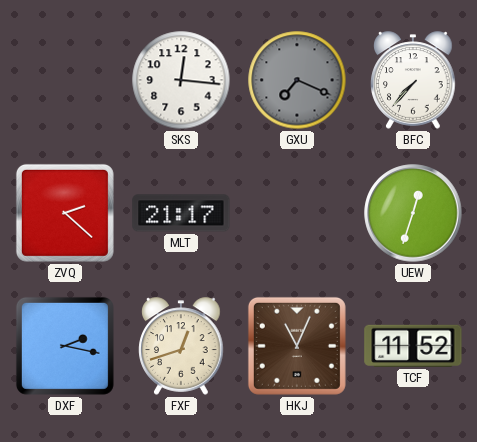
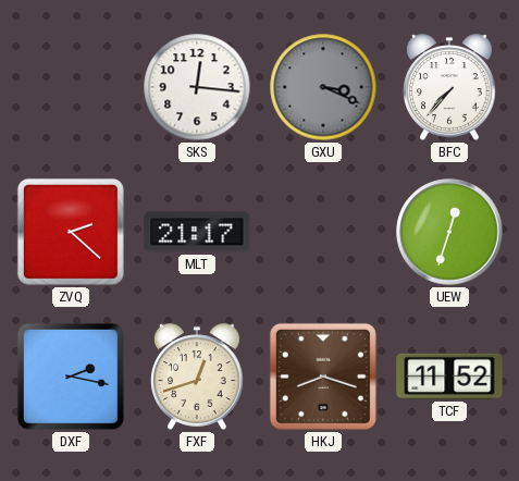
GXU: 7:19 -> 3:19 (323, 87)
HKJ: 11:04 -> 8:18 (323, 377)
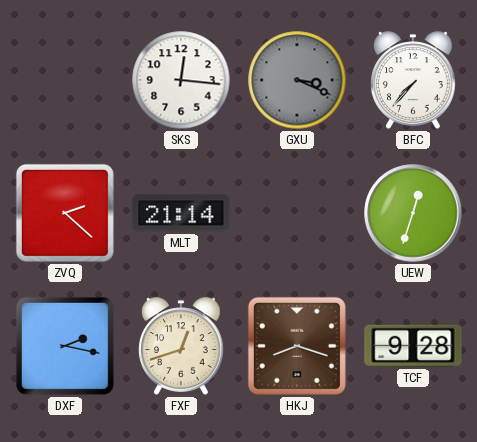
MLT: 21:17 -> 21:14 (181, 213)
TCF: 11:52 -> 9:28 (413, 346)
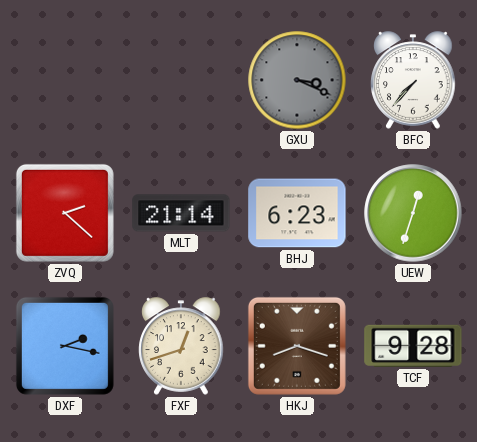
SKS: 12:16 -> none (181, 80)
BHJ: none -> 6:23 (297, 213)
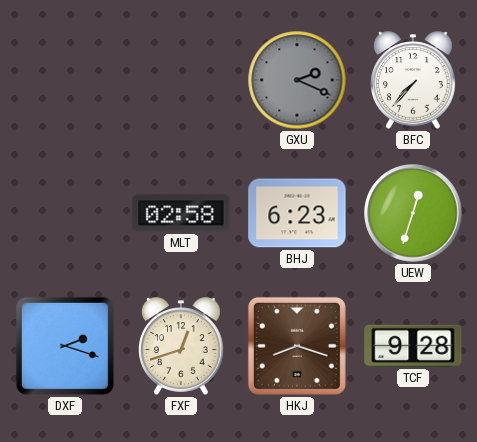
GXU: 3:19 -> 2:19 (297, 80)
ZVQ: 2:22 -> none (65, 213)
MLT: 21:14 -> 02:58 (181, 213)
DXF: 2:17 -> 2:18 (65, 346)
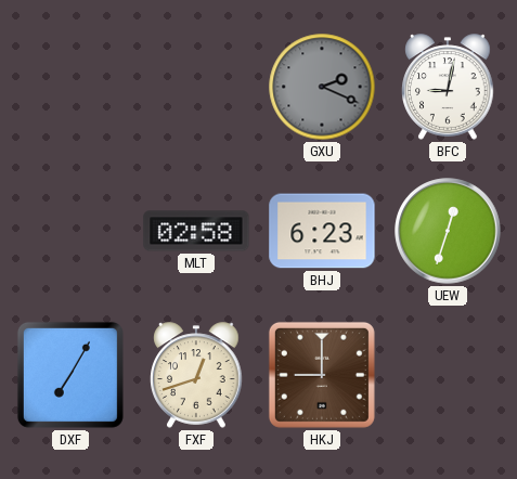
BFC: 7:37 -> 9:02 (448, 87)
DXF: 2:18 -> 7:05 (70, 375)
HKJ: 8:18 -> 9:00 (322, 375)
TCF: 9:28 -> none (413, 346)
